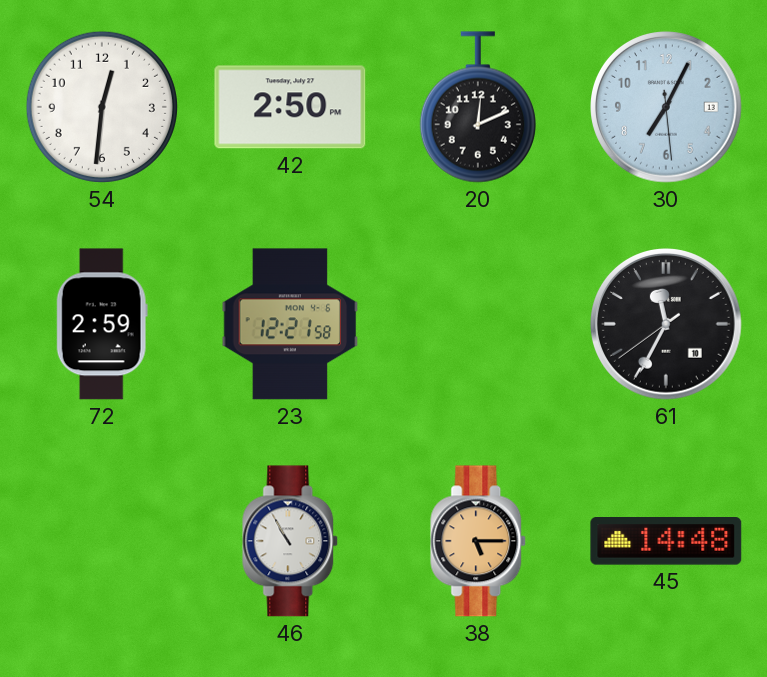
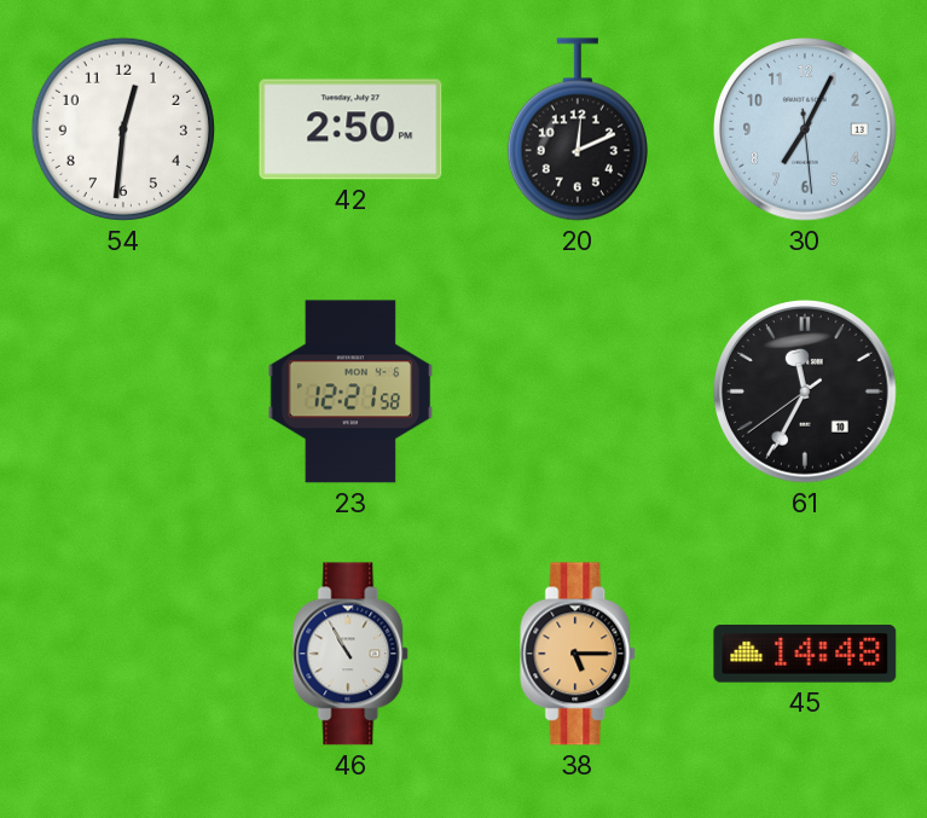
72: 2:59 -> none (102, 324)
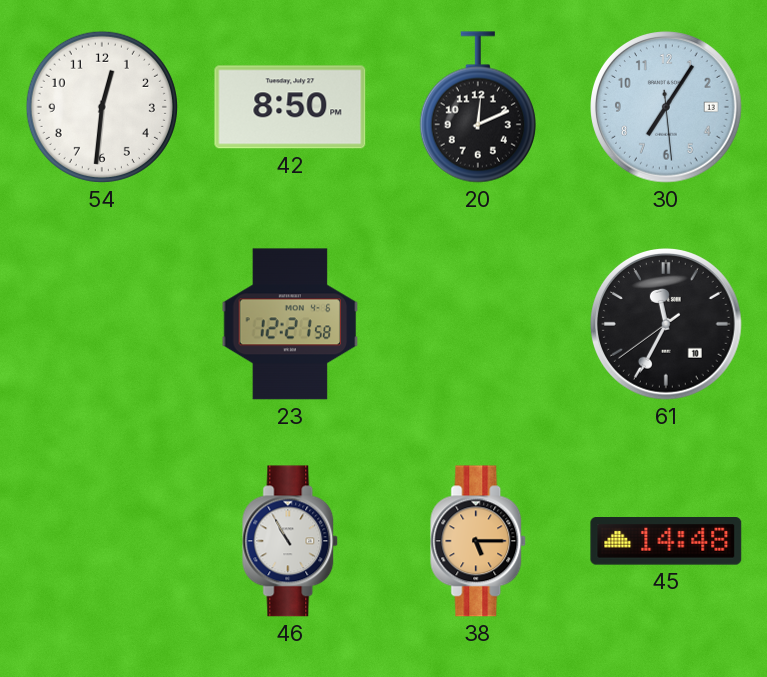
42: 2:50 -> 8:50 (290, 107)
30: 7:04 -> 7:05 (667, 108)
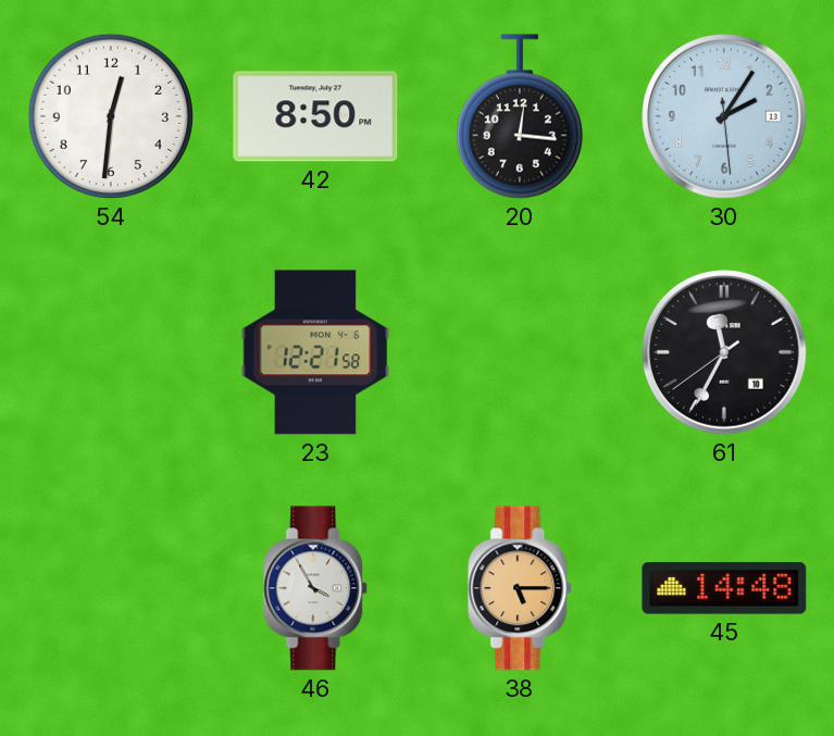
20: 12:11 -> 12:16 (520, 116)
30: 7:05 -> 2:05 (725, 117)
46: 10:55 -> 3:55 (316, 588)
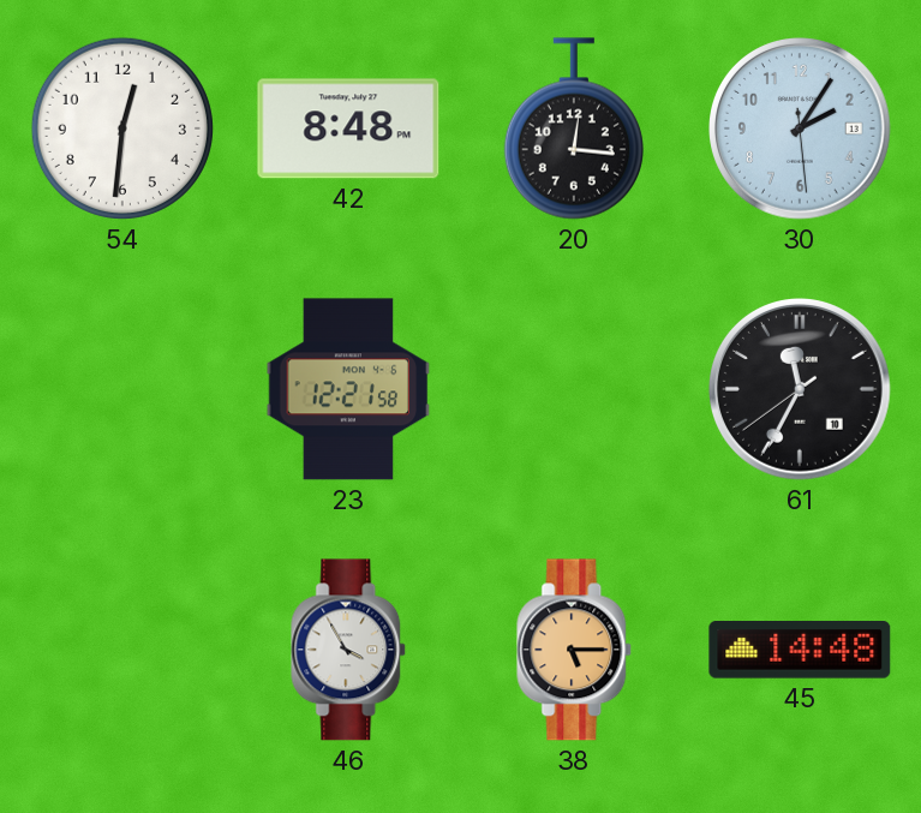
42: 8:50 -> 8:48 (348, 128)
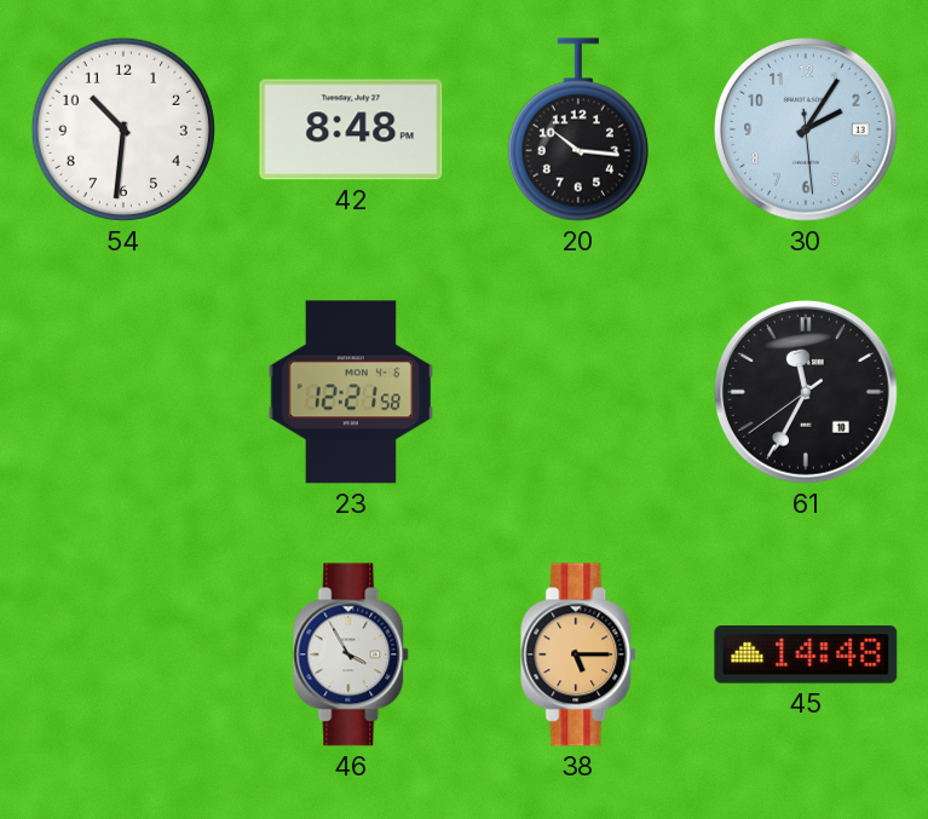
54: 12:31 -> 10:31 (123, 129)
20: 12:16 -> 10:16 (578, 129)
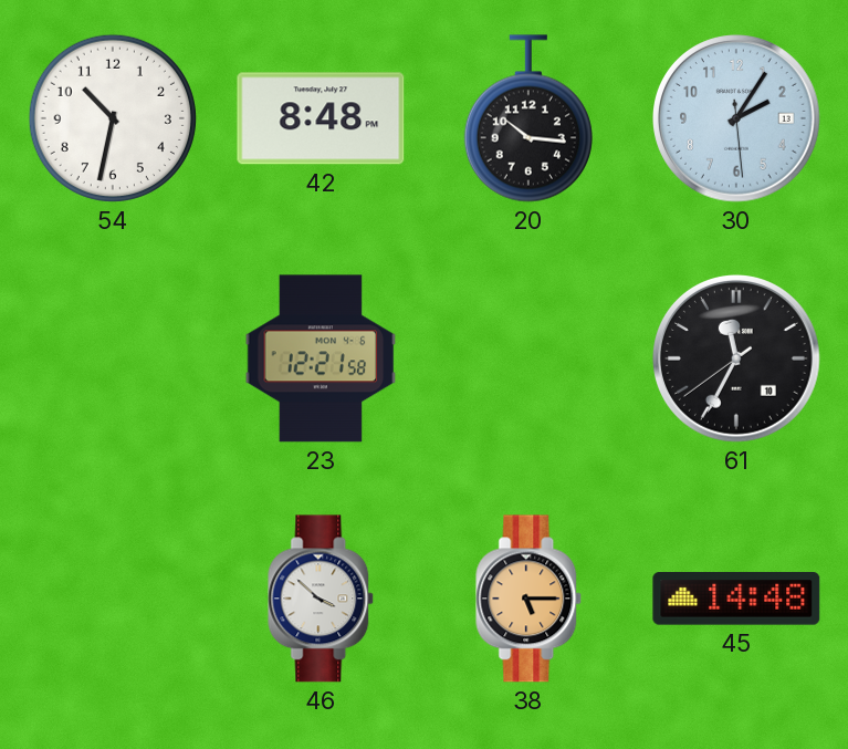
54: 10:31 -> 10:32 (113, 118)
46: 3:55 -> 3:52 (322, 599)
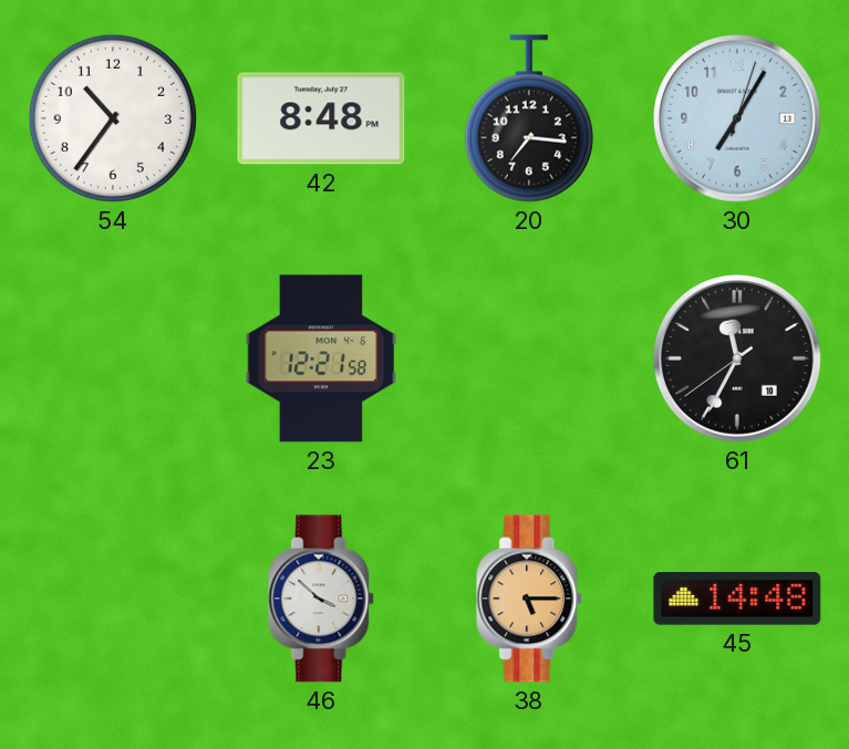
54: 10:32 -> 10:36 (113, 118)
20: 10:16 -> 7:16 (529, 118)
30: 2:05 -> 7:05 (738, 119)
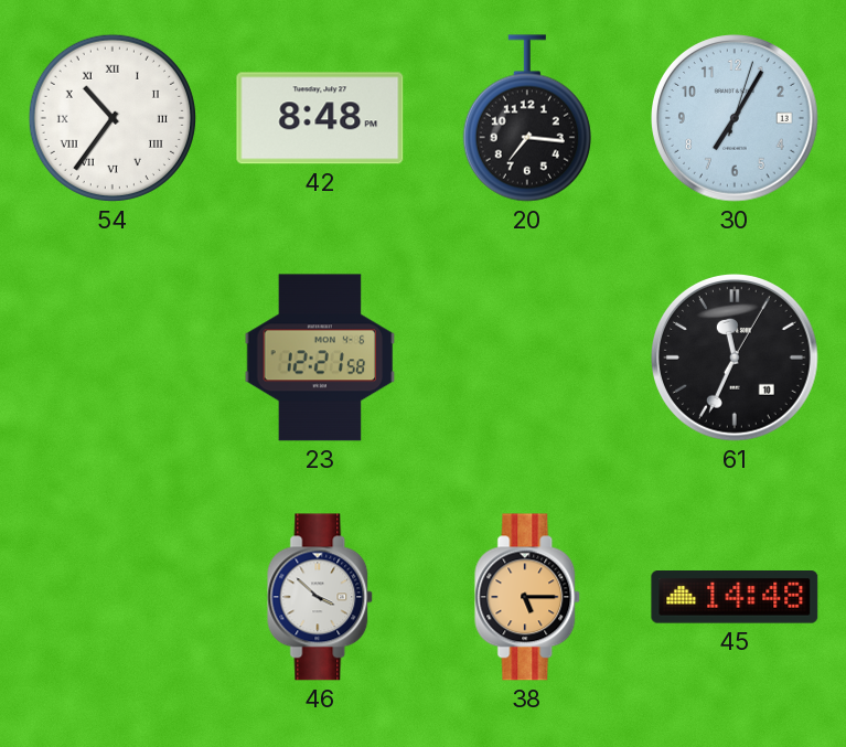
54 numerals: Arabic -> Roman (113, 118)
61: 11:34:39 -> 11:34:05 (736, 359)
